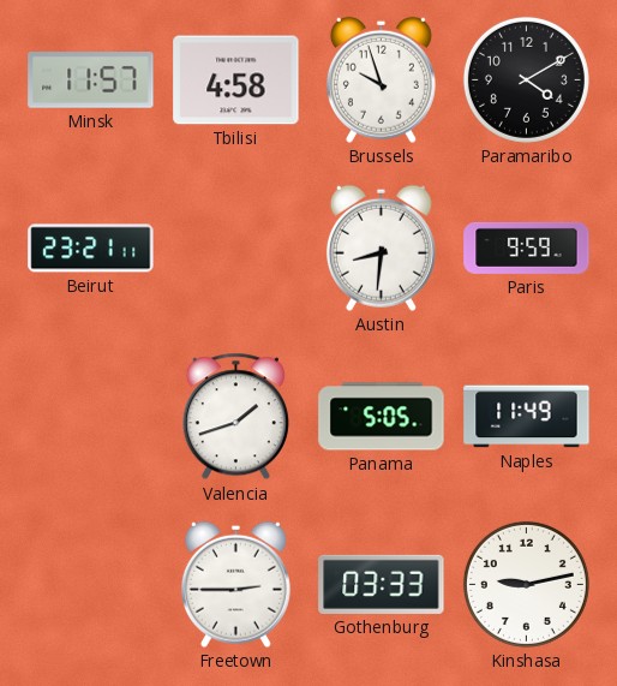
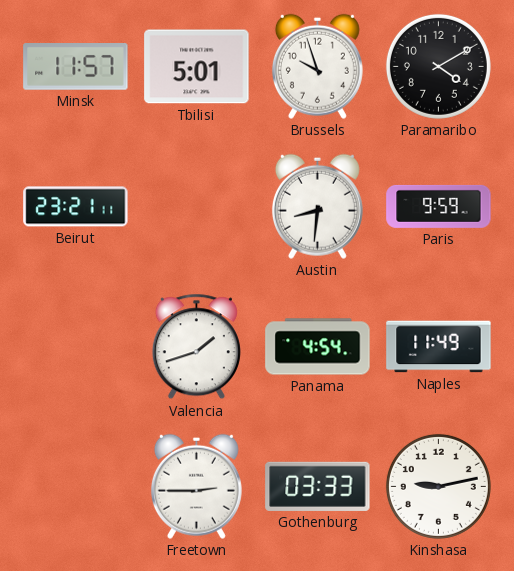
Tbilisi: 4:58 -> 5:01 (197, 67)
Panama: 5:05 -> 4:54 (318, 347)
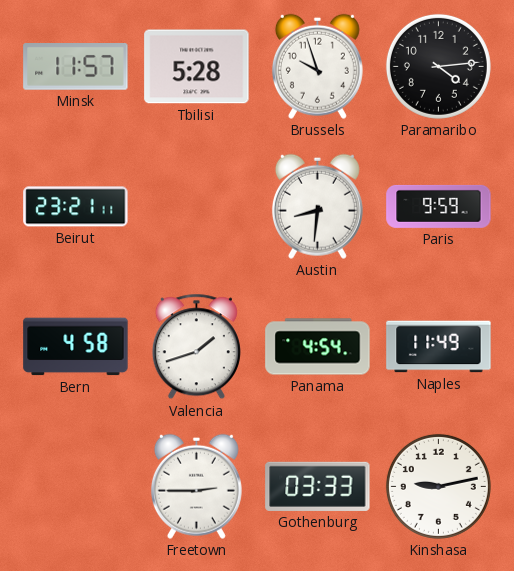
Tbilisi: 5:01 -> 5:28 (197, 67)
Paramaribo: 4:10 -> 4:14 (438, 66)
Bern: none -> 4:58 (76, 347)
